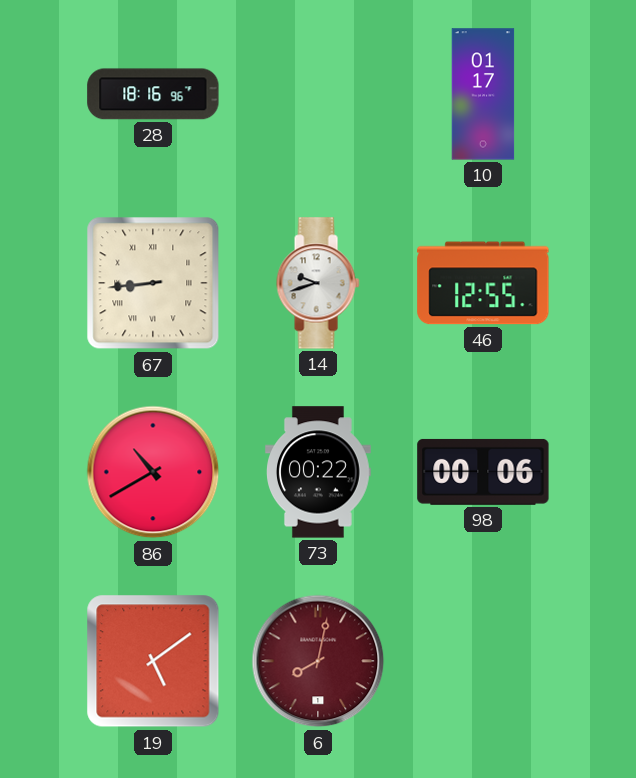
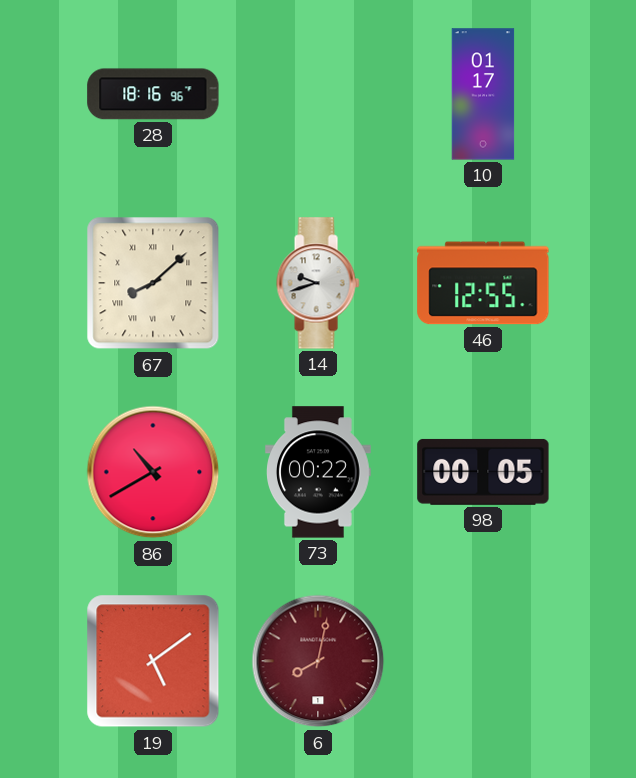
67: 8:44 -> 8:08 (153, 283)
98: 00:06 -> 00:05 (483, 472)
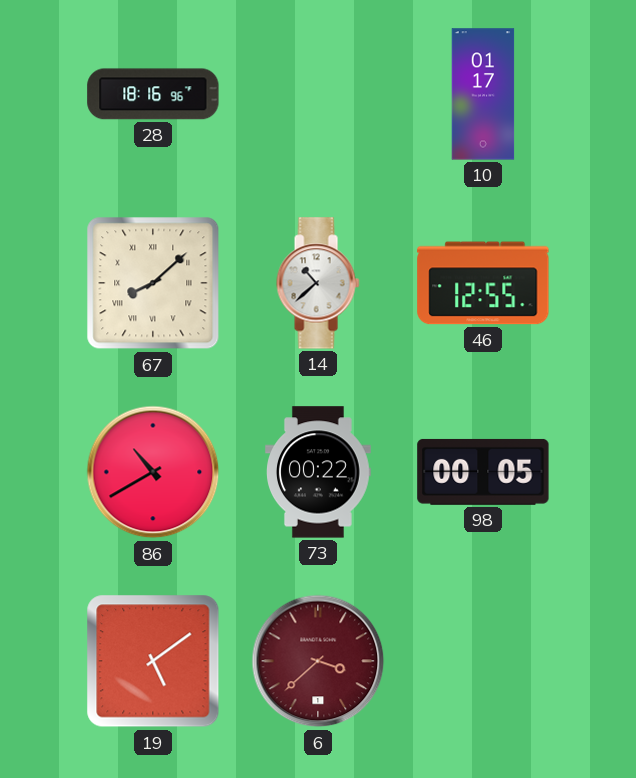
14: 9:42 -> 10:38 (318, 283)
6: 8:02 -> 3:38 (318, 661)
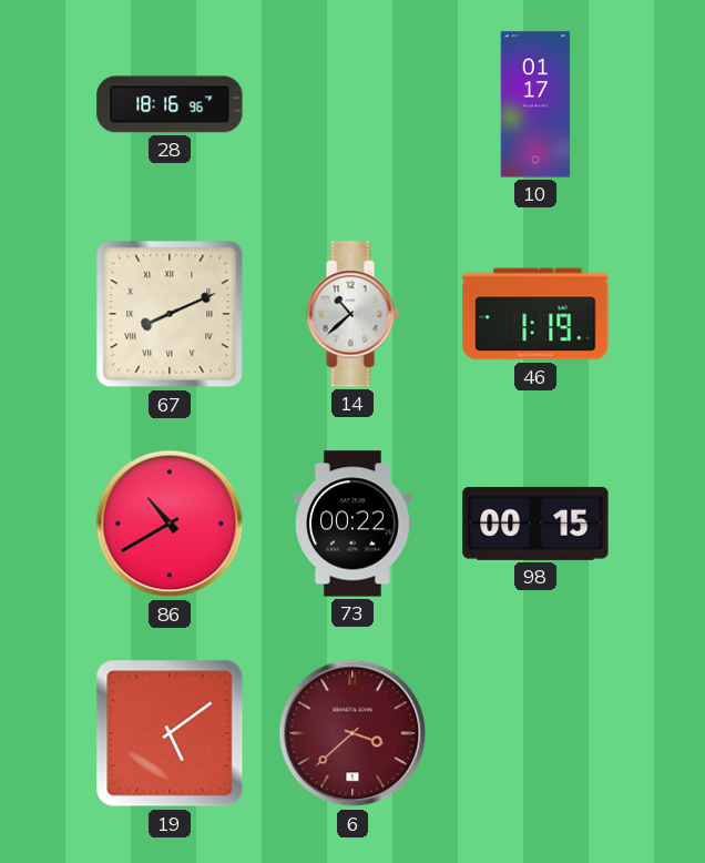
67: 8:08 -> 8:11 (170, 314)
46: 12:55 -> 1:19 (535, 314)
98: 00:05 -> 00:15 (535, 524)
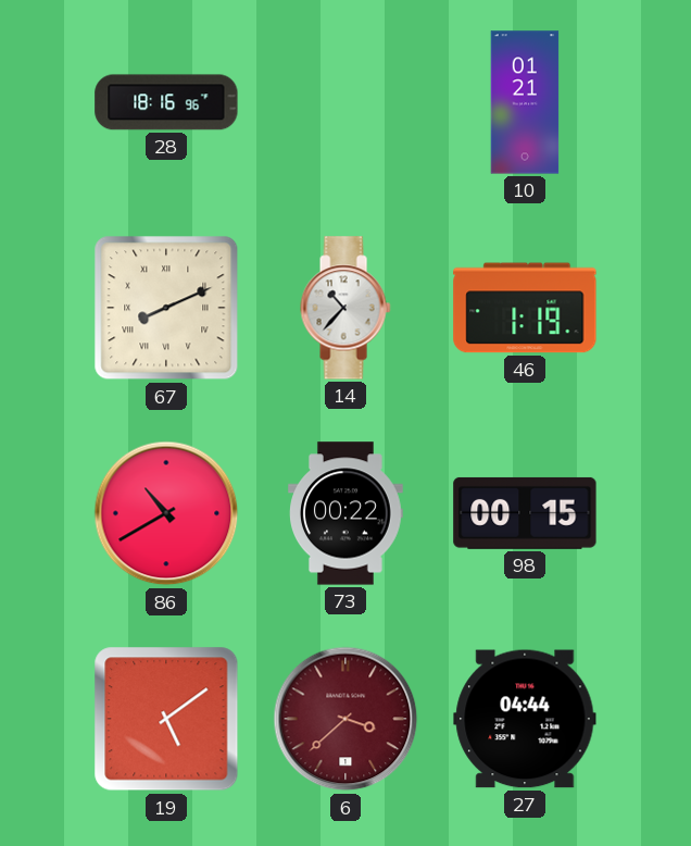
10: 01:17 -> 01:21 (525, 102)
14: 10:38 -> 10:37 (345, 308)
27: none -> 04:44 (525, 719)
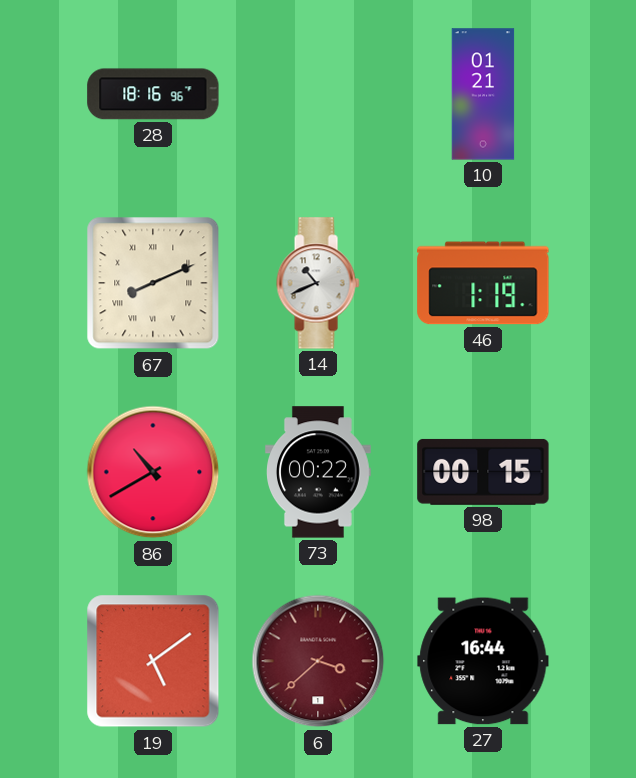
14: 10:37 -> 10:41 (318, 283)
27: 04:44 -> 16:44 (483, 661)
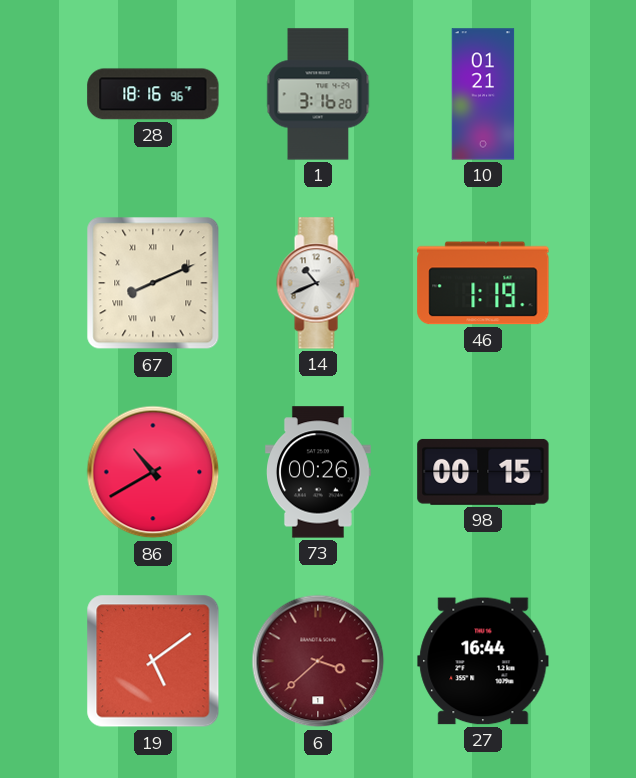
1: none -> 3:16 (318, 94)
73: 00:22 -> 00:26 (319, 472)
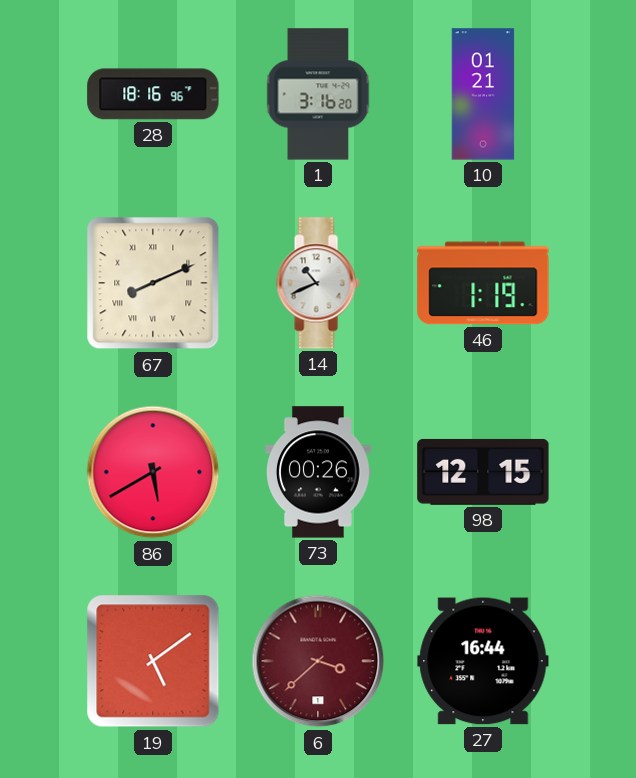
86: 10:40 -> 5:40 (153, 472)
98: 00:15 -> 12:15 (483, 472)
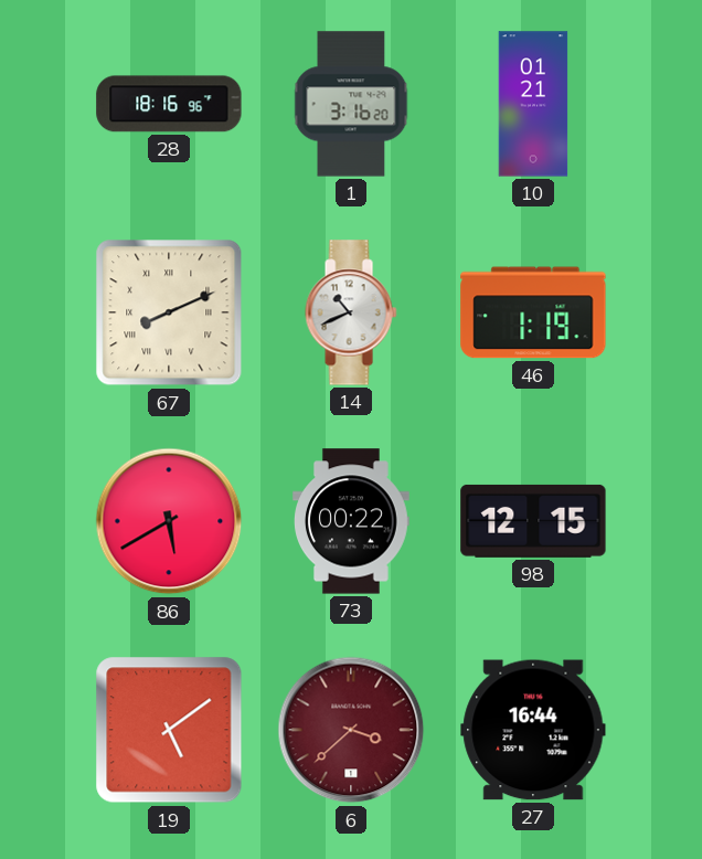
73: 00:26 -> 00:22 (352, 521)
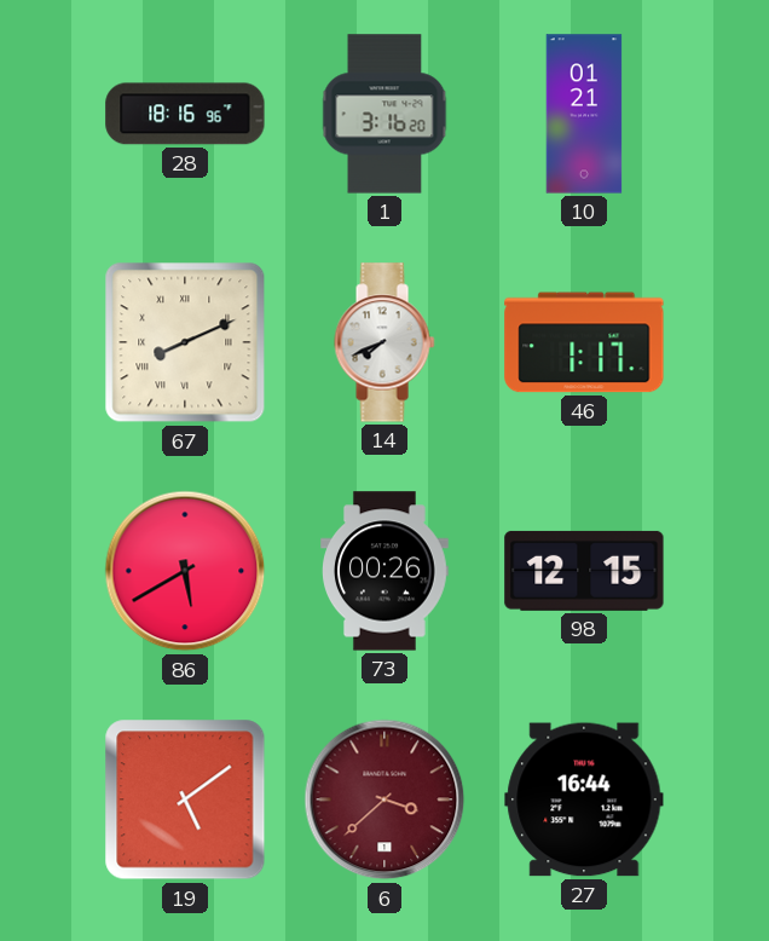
14: 10:41 -> 7:41 (384, 342)
46: 1:19 -> 1:17 (584, 342)
73: 00:22 -> 00:26 (386, 571)
